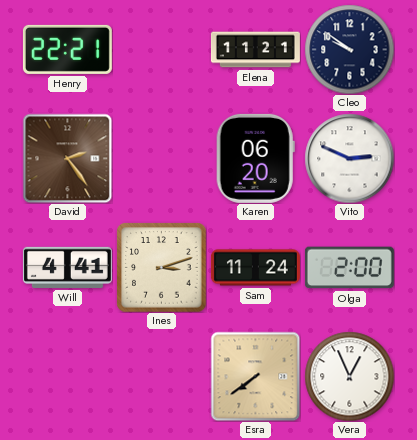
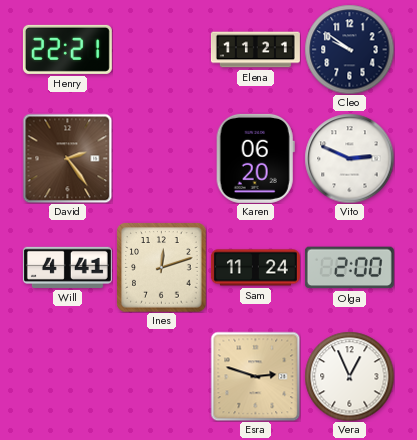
Ines: 3:12 -> 12:12 (161, 267)
Esra: 7:39 -> 2:48 (255, 376)
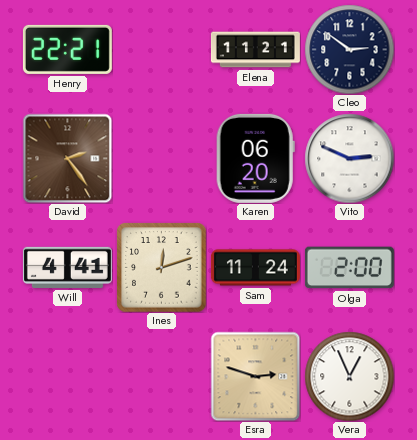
Cleo: 9:51 -> 2:51 (349, 49)
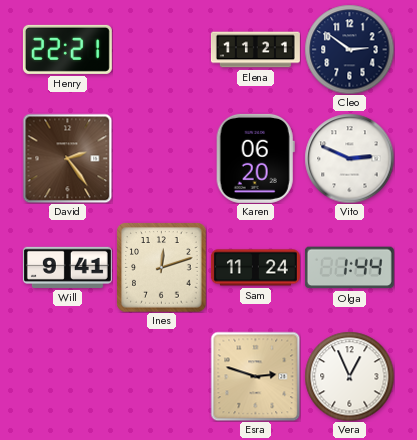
Will: 4:41 -> 9:41 (67, 267)
Olga: 2:00 -> 1:44 (349, 268)
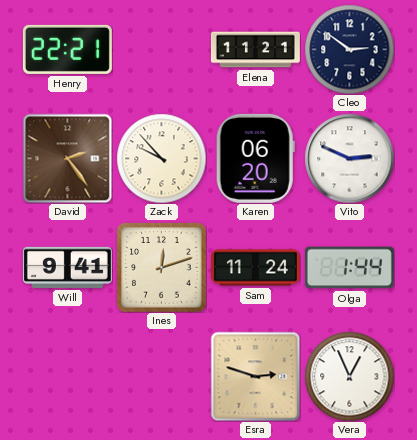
Zack: none -> 9:53 (161, 158)
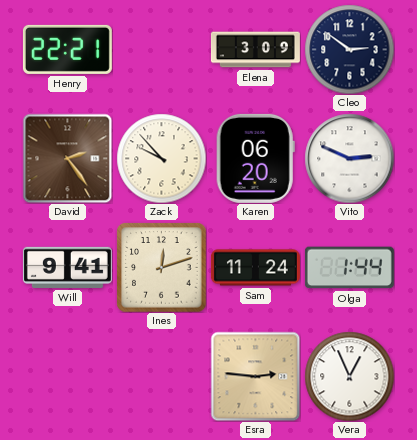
Elena: 11:21 -> 3:09 (255, 50)
Esra: 2:48 -> 2:46 (255, 376)
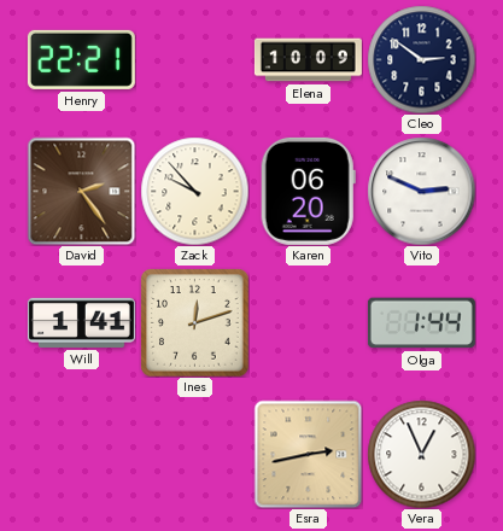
Elena: 3:09 -> 10:09 (308, 60)
Will: 9:41 -> 1:41 (81, 322)
Sam: 11:24 -> none (255, 268)
Esra: 2:46 -> 2:43 (308, 454)
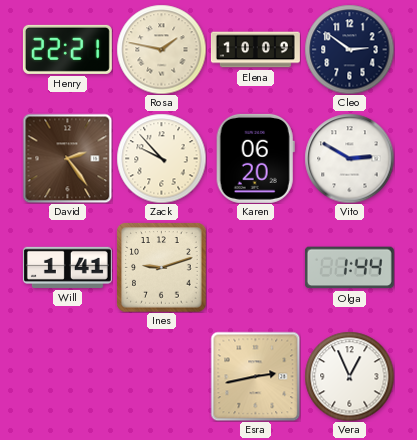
Rosa: none -> 1:47 (161, 49)
Vito: 2:49 -> 2:50 (349, 158)
Ines: 12:12 -> 9:12 (161, 267)
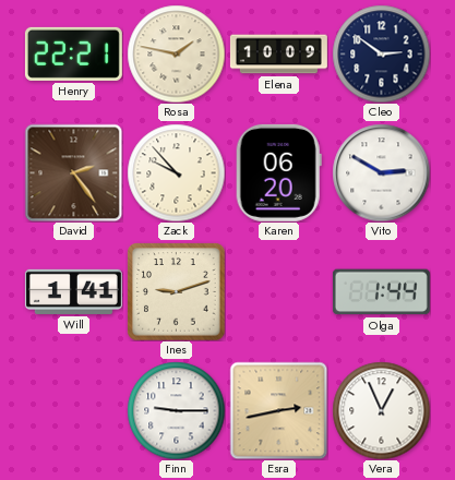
Finn: none -> 9:15 (176, 410)
